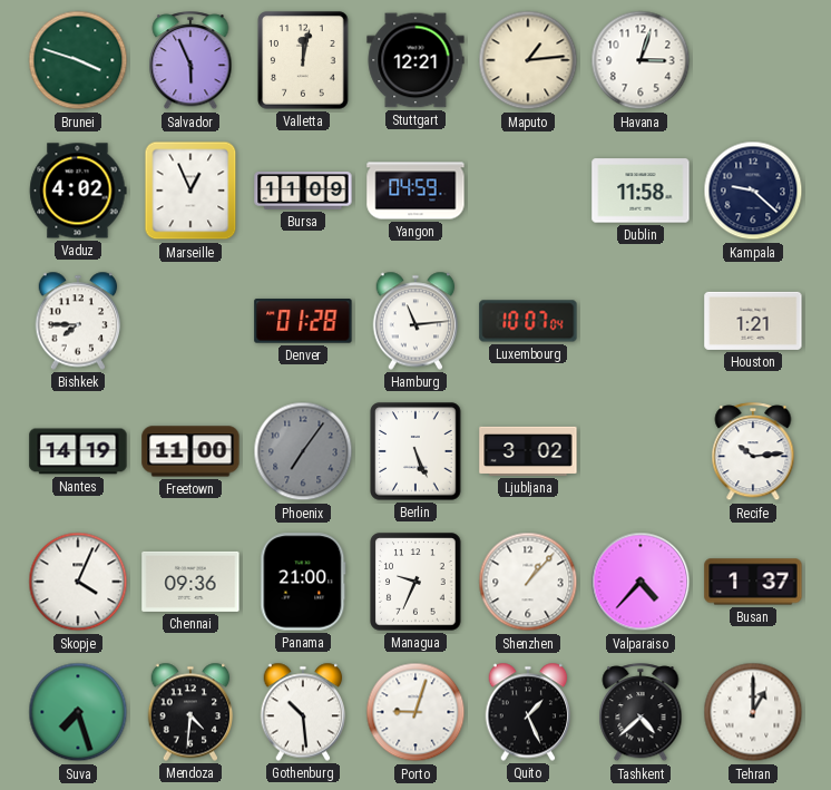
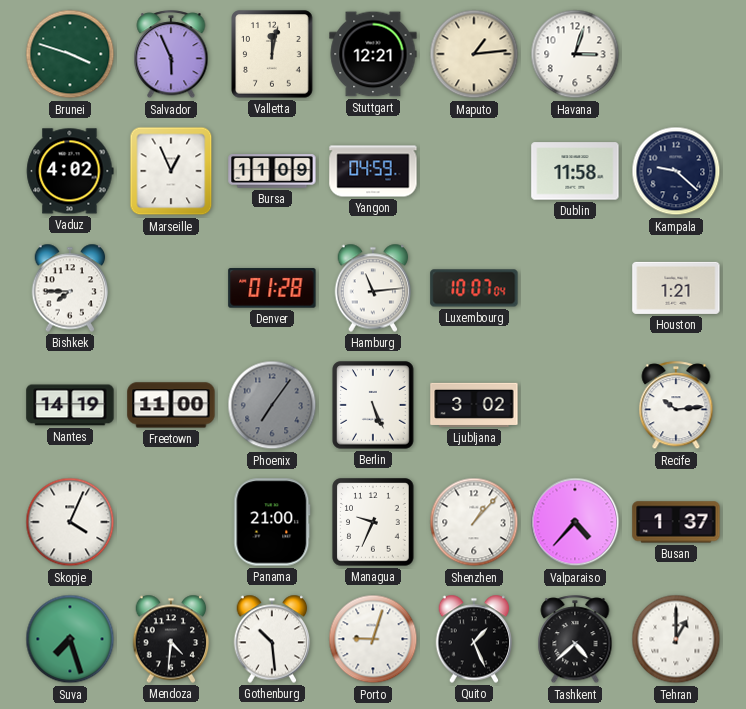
Chennai: 09:36 -> none (190, 582)
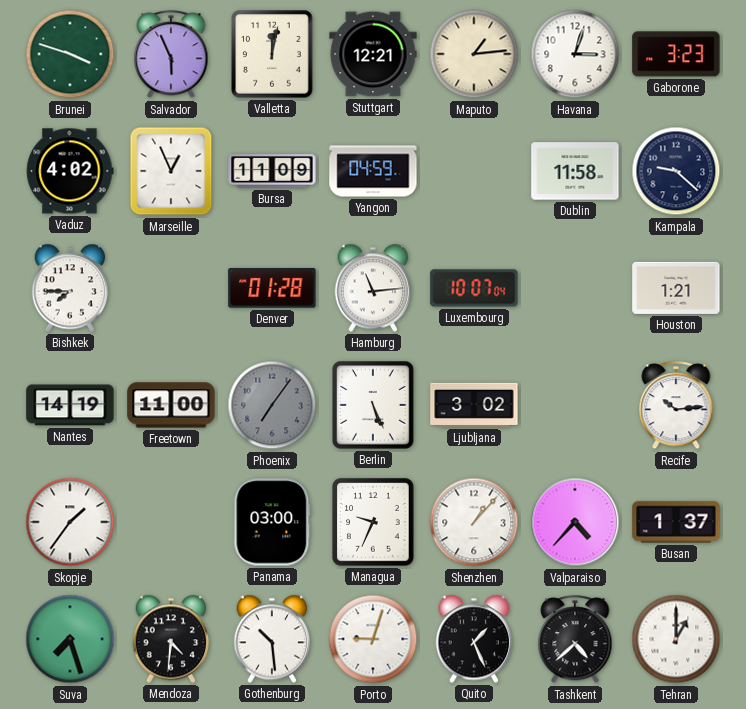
Gaborone: none -> 3:23 (676, 54)
Skopje: 4:04 -> 1:36 (70, 522)
Panama: 21:00 -> 03:00 (272, 522)
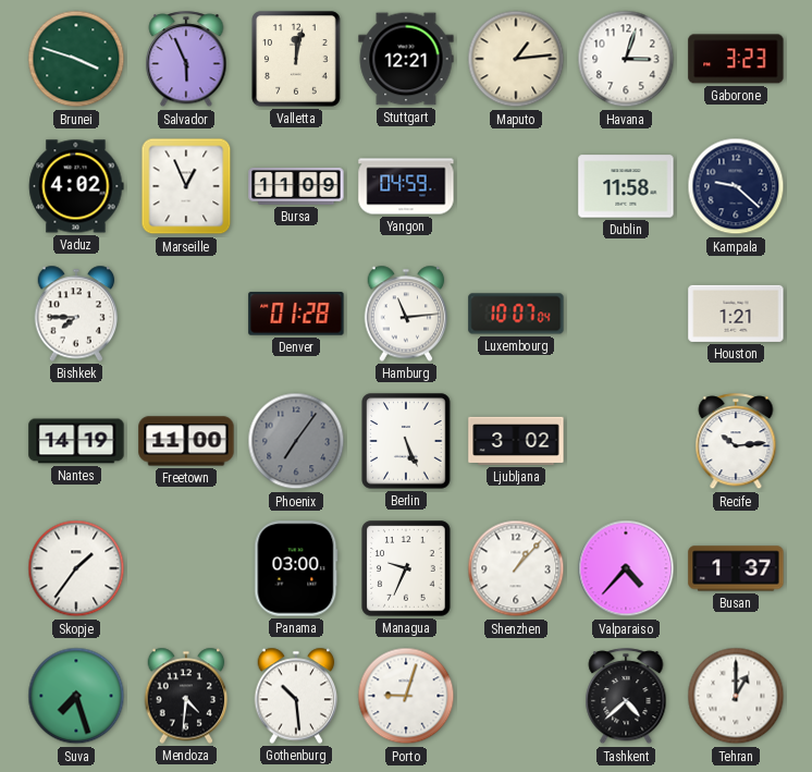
Quito: 1:26 -> none (474, 639)
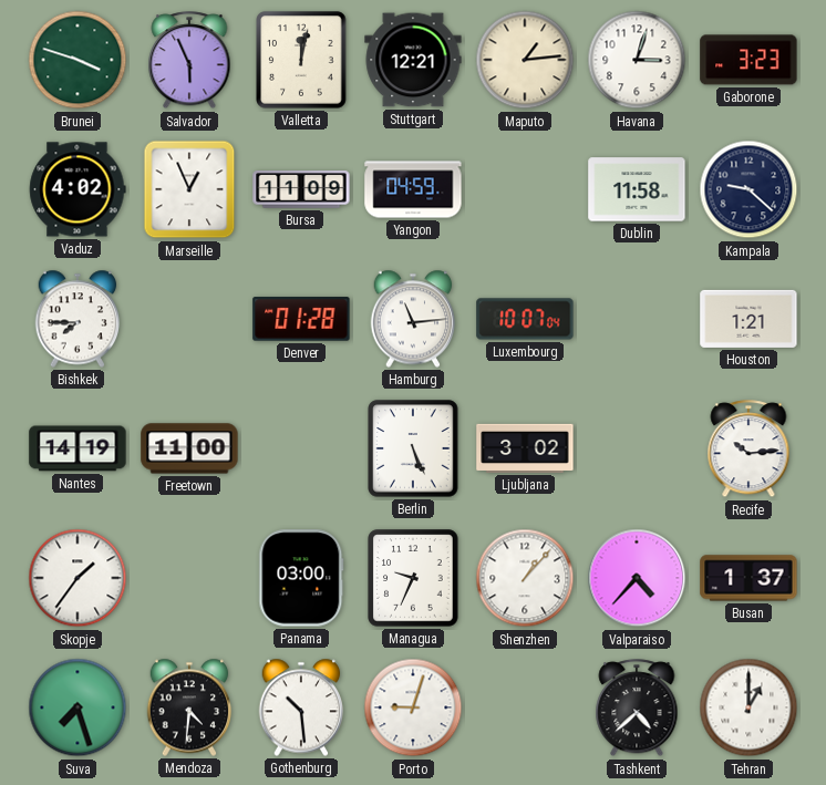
Phoenix: 7:06 -> none (296, 441)
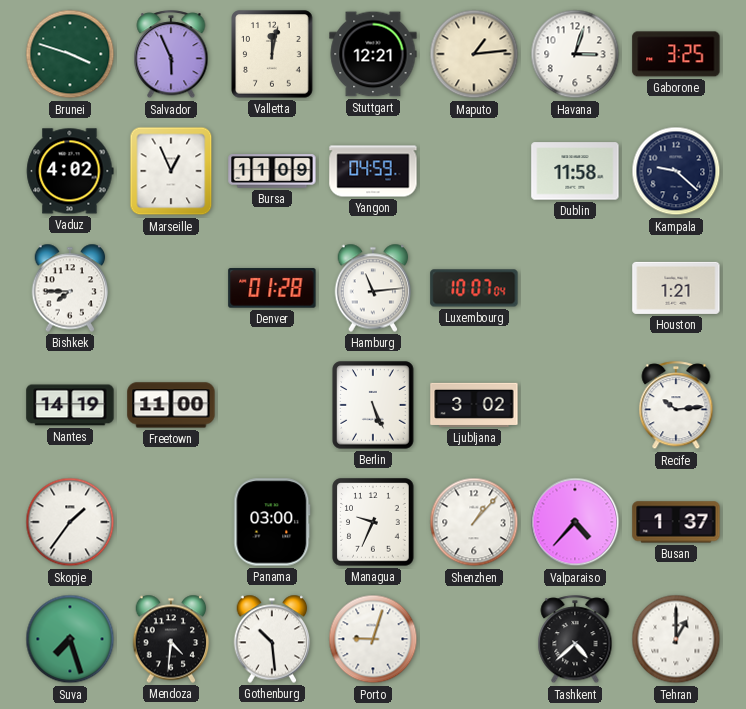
Gaborone: 3:23 -> 3:25 (676, 54)
